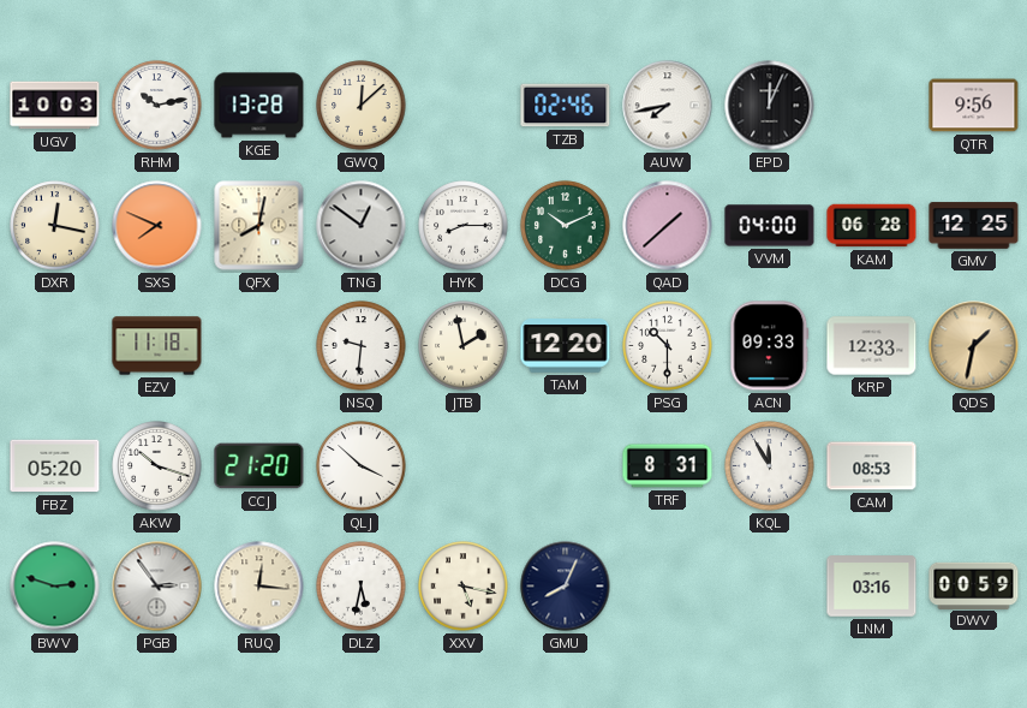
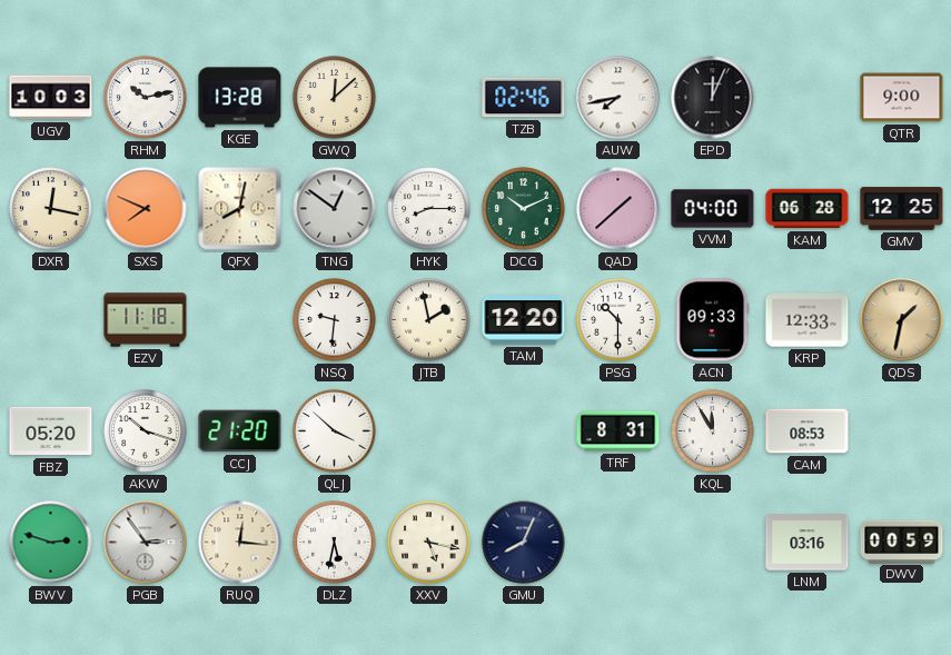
QTR: 9:56 -> 9:00 (902, 98)
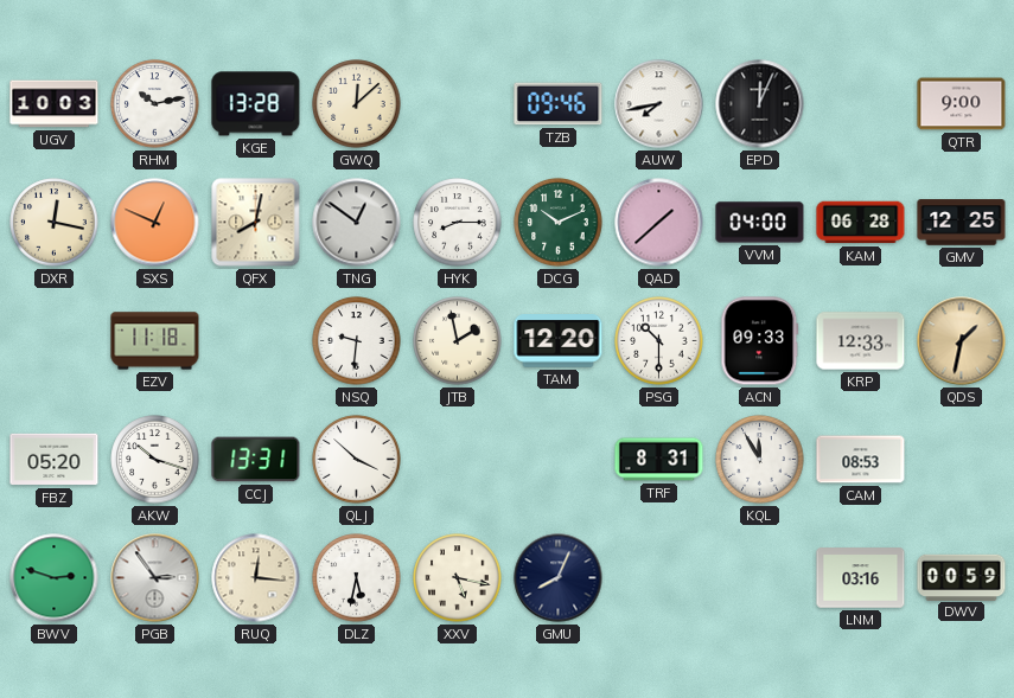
TZB: 02:46 -> 09:46 (559, 104)
SXS: 7:49 -> 12:49 (155, 223)
CCJ: 21:20 -> 13:31 (256, 460)
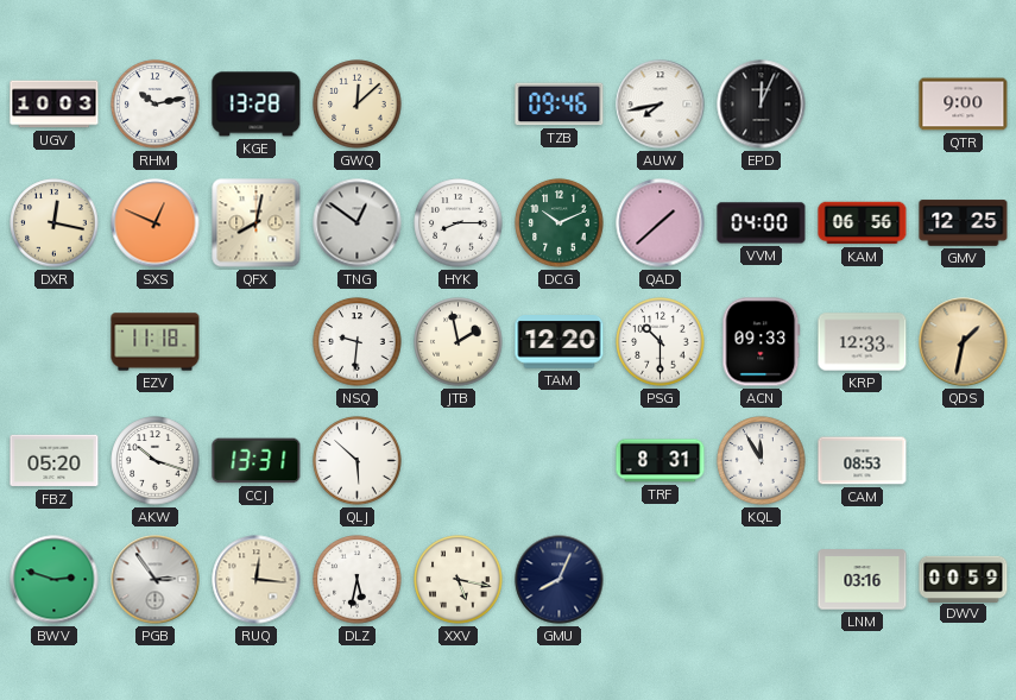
KAM: 06:28 -> 06:56 (863, 223)
QLJ: 3:52 -> 5:52 (358, 461)
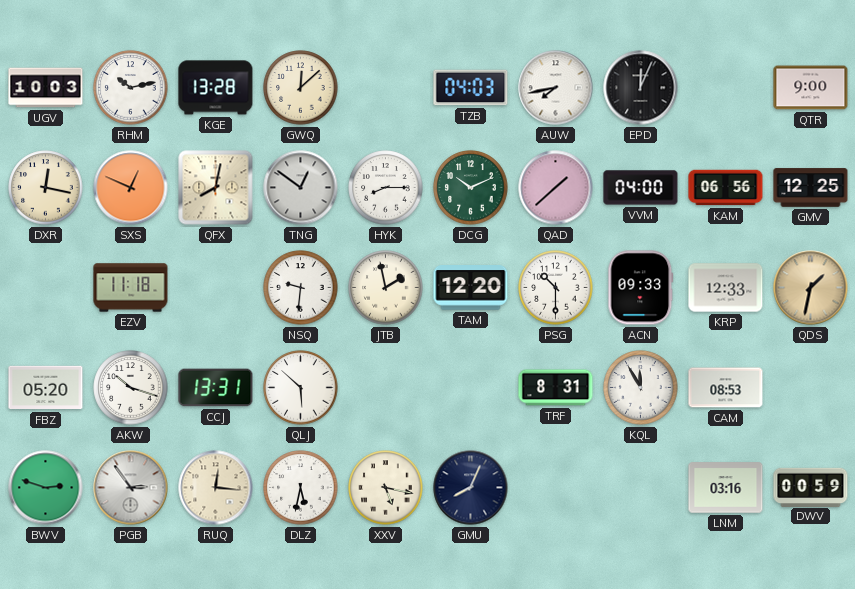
TZB: 09:46 -> 04:03 (471, 88)
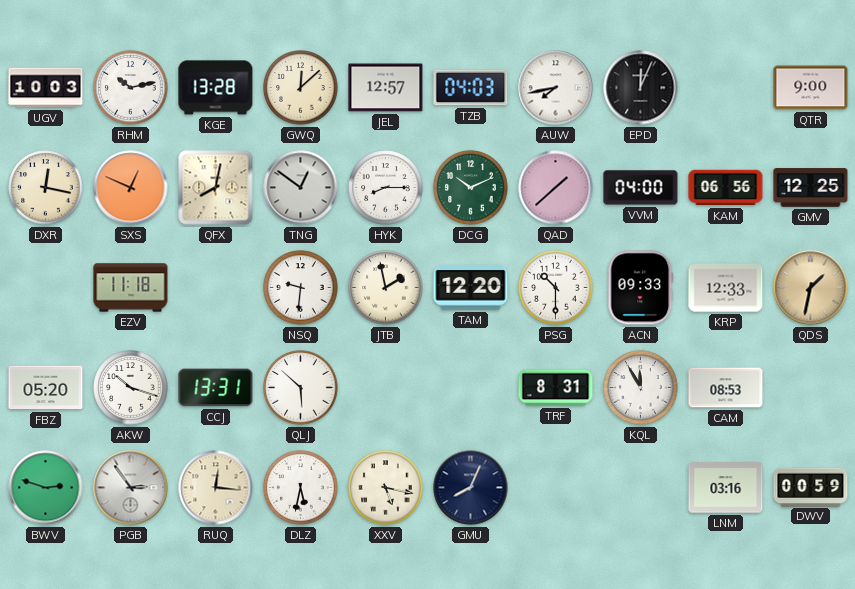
JEL: none -> 12:57 (386, 88)
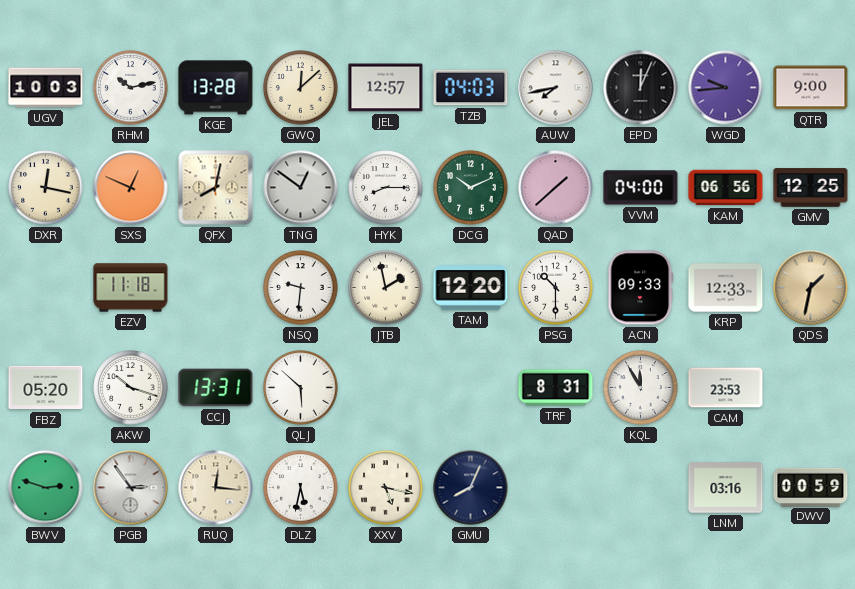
WGD: none -> 9:44 (726, 88)
CAM: 08:53 -> 23:53 (726, 388)
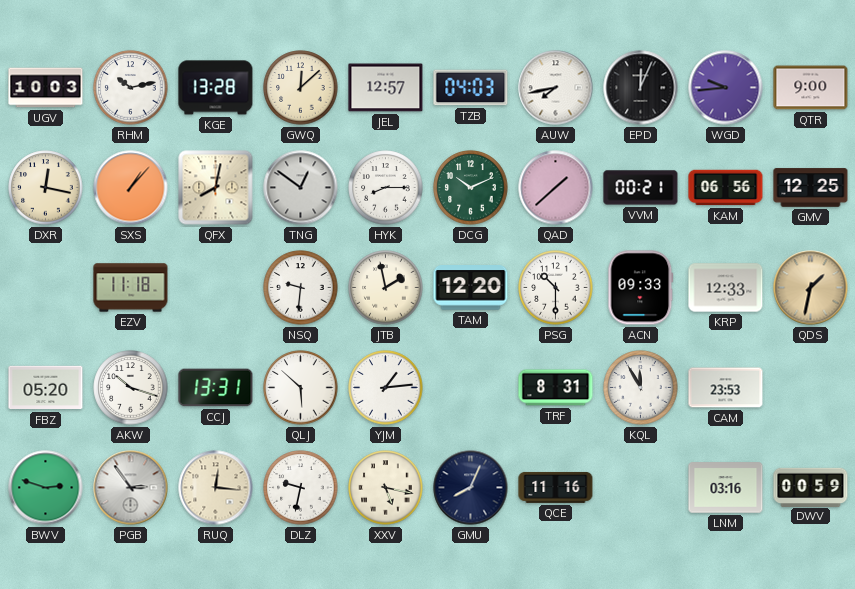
SXS: 12:49 -> 1:07 (131, 188)
VVM: 04:00 -> 00:21 (641, 188)
YJM: none -> 1:14 (386, 388)
DLZ: 5:32 -> 9:32 (301, 488)
QCE: none -> 11:16 (556, 487)
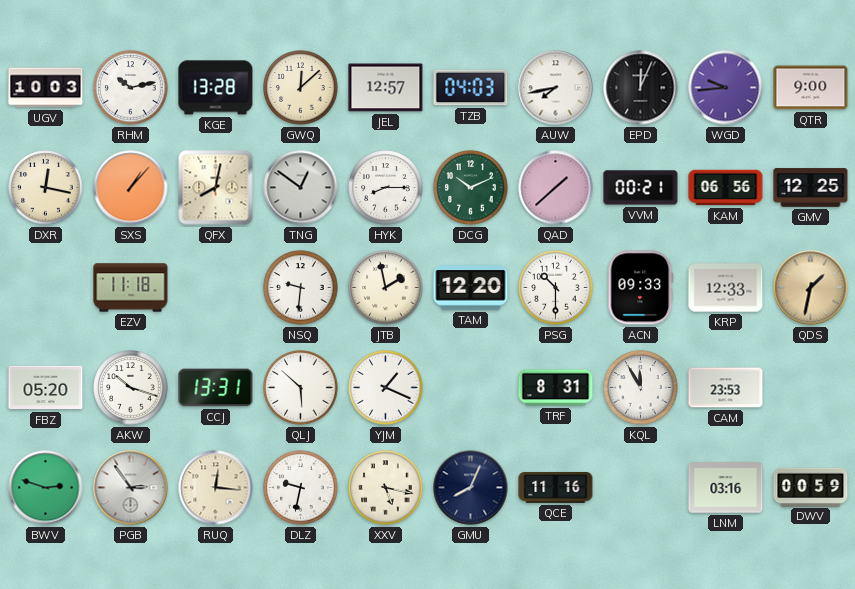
YJM: 1:14 -> 1:19 (386, 388)
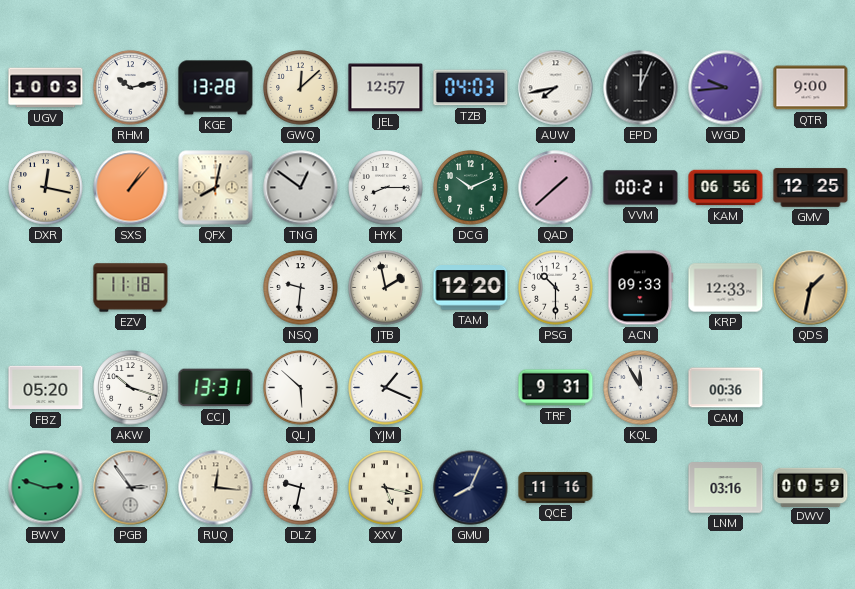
TRF: 8:31 -> 9:31 (556, 388)
CAM: 23:53 -> 00:36 (726, 388)
